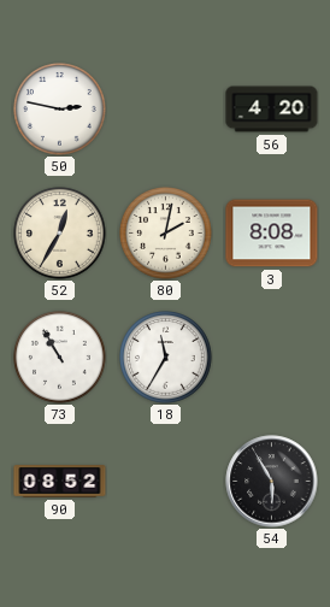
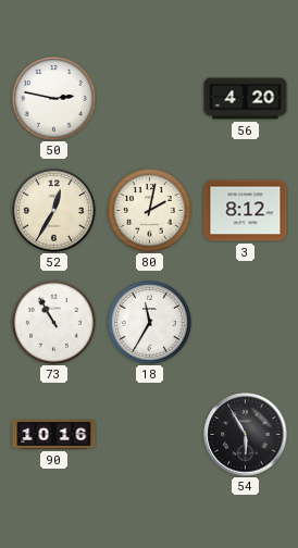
3: 8:08 -> 8:12 (246, 211)
90: 08:52 -> 10:16 (54, 435)
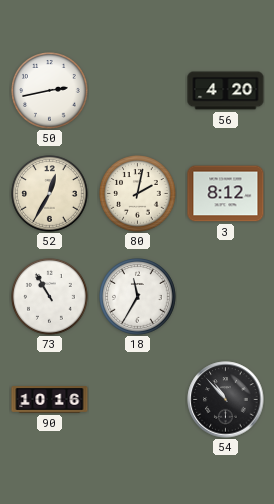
50: 2:47 -> 2:43 (50, 91)
54: 5:55 -> 10:53 (226, 400)
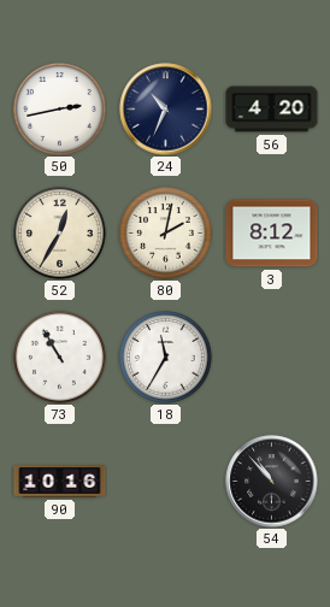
24: none -> 10:34 (166, 110)
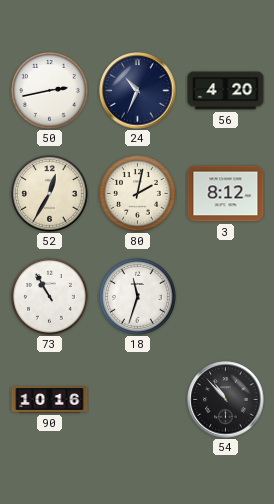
18: 11:35 -> 11:33 (138, 297)
